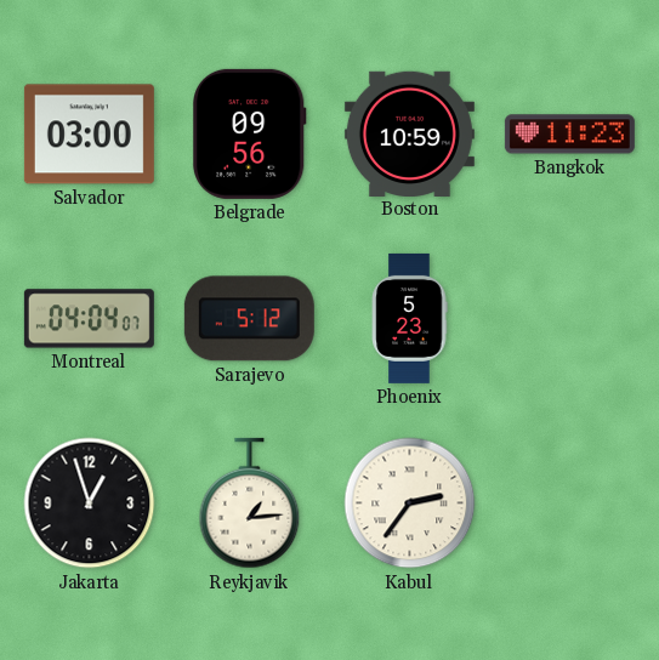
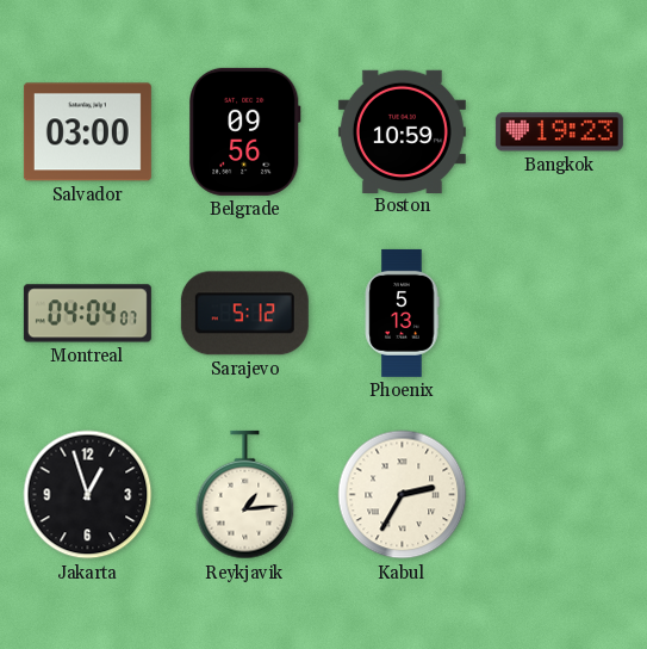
Bangkok: 11:23 -> 19:23 (559, 132)
Phoenix: 5:23 -> 5:13 (402, 313)
Kabul: 2:36 -> 2:35 (403, 495)
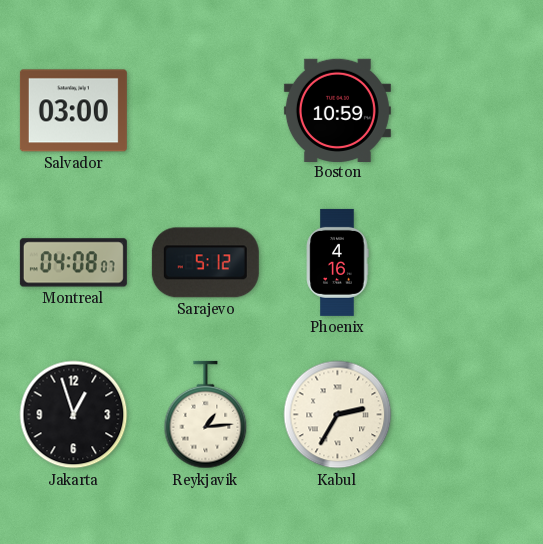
Belgrade: 09:56 -> none (244, 131)
Bangkok: 19:23 -> none (559, 132)
Montreal: 04:04 -> 04:08 (73, 263)
Phoenix: 5:13 -> 4:16 (337, 262)
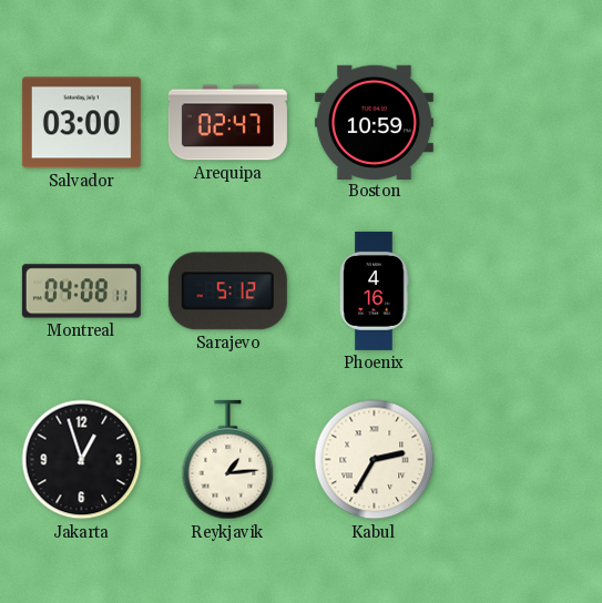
Arequipa: none -> 02:47 (227, 123)
Montreal: 04:08:07 -> 04:08:11 (81, 292)
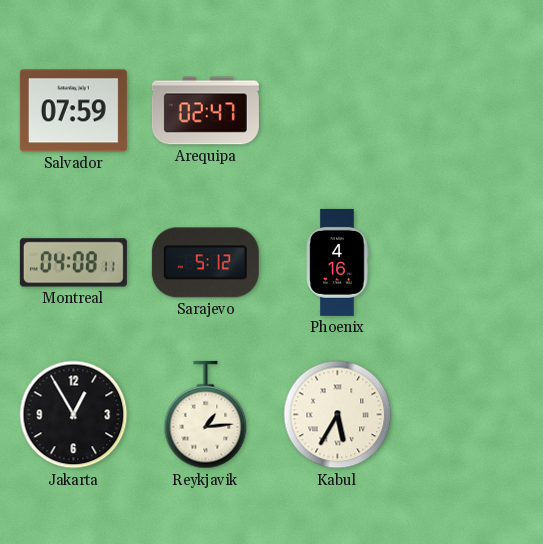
Salvador: 03:00 -> 07:59 (73, 111)
Boston: 10:59 -> none (374, 122)
Jakarta: 12:57 -> 12:55 (74, 415)
Kabul: 2:35 -> 5:35 (338, 415)
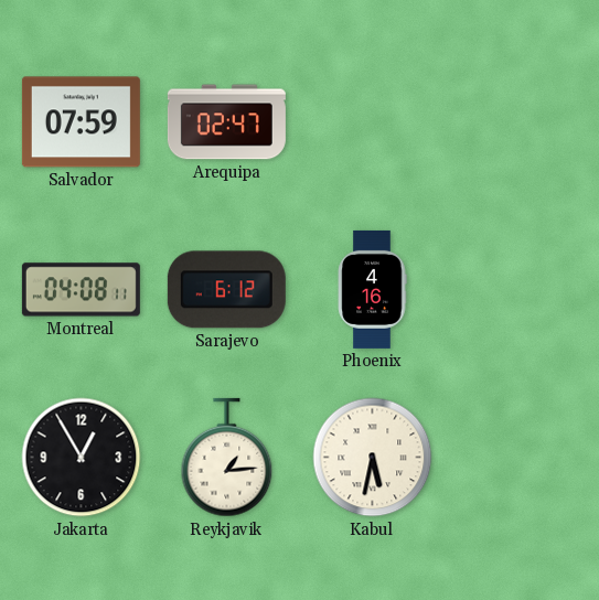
Sarajevo: 5:12 -> 6:12 (226, 290)
Kabul: 5:35 -> 5:32 (373, 458)
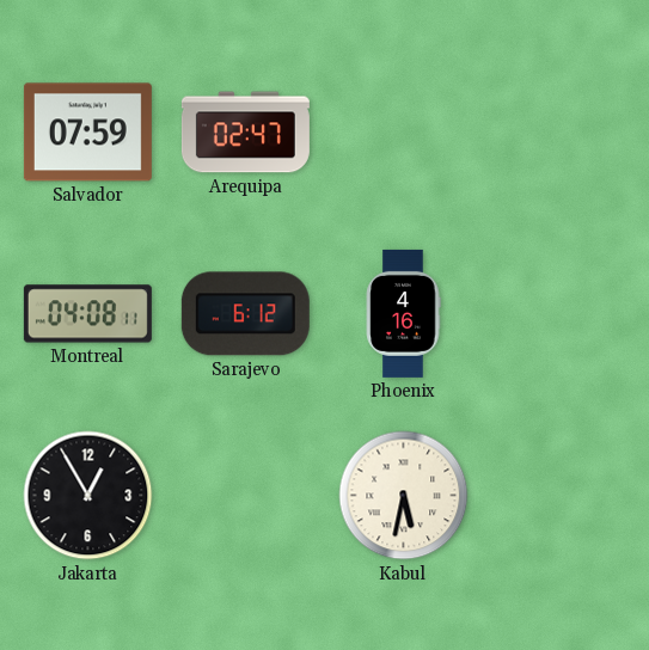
Reykjavik: 1:14 -> none (227, 458)
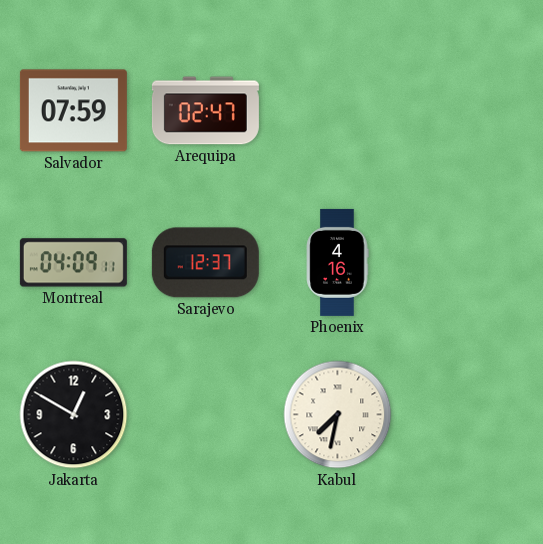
Montreal: 04:08 -> 04:09 (73, 263)
Sarajevo: 6:12 -> 12:37 (205, 263)
Jakarta: 12:55 -> 12:50 (74, 415)
Kabul: 5:32 -> 7:32 (338, 415)
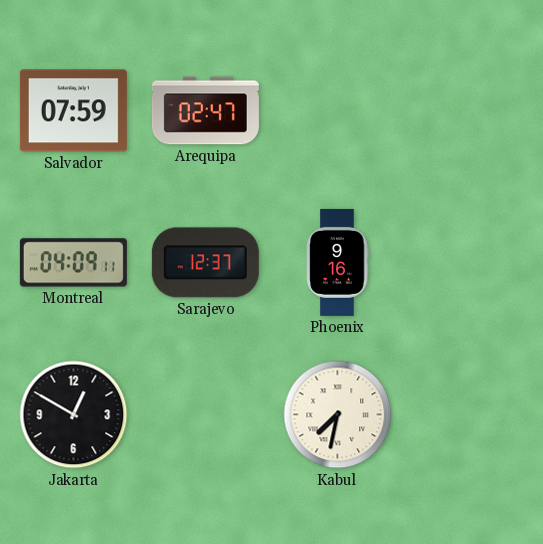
Phoenix: 4:16 -> 9:16 (337, 262)
